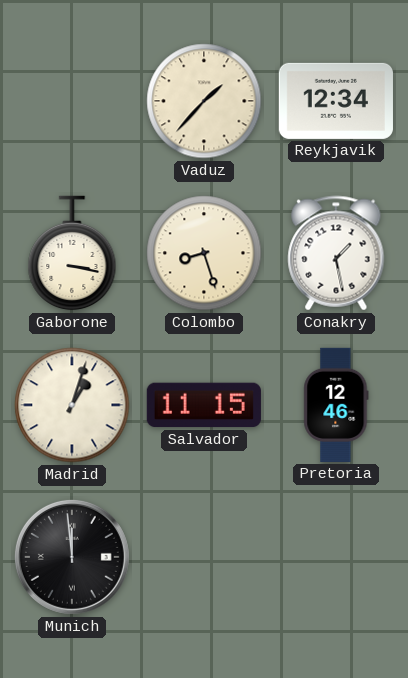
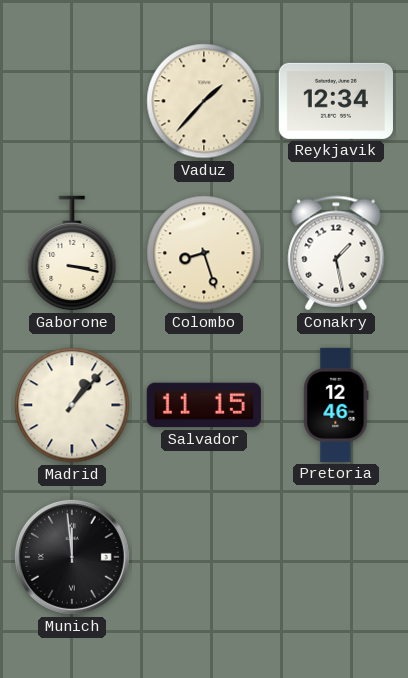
Madrid: 1:03 -> 1:07 (72, 405)
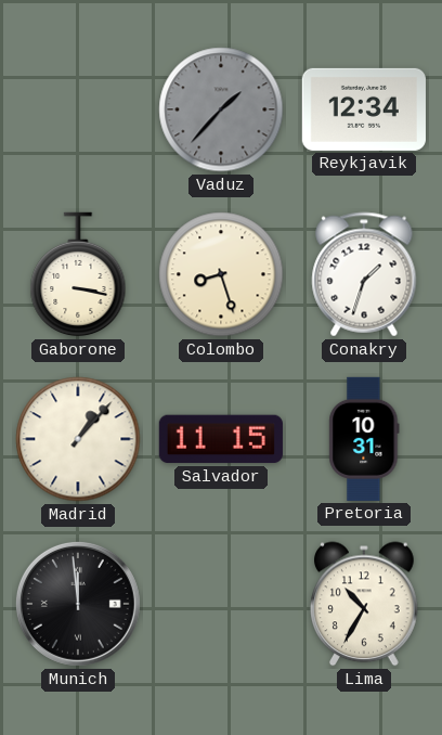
Vaduz dial: cream -> grey (221, 109)
Conakry: 1:28 -> 1:33 (364, 274)
Pretoria: 12:46 -> 10:31 (364, 439)
Lima: none -> 10:35 (364, 604)
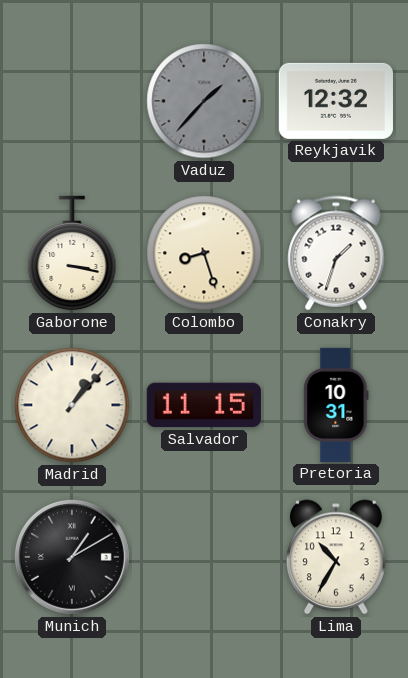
Reykjavik: 12:34 -> 12:32 (336, 101)
Munich: 11:59 -> 1:10 (72, 557)
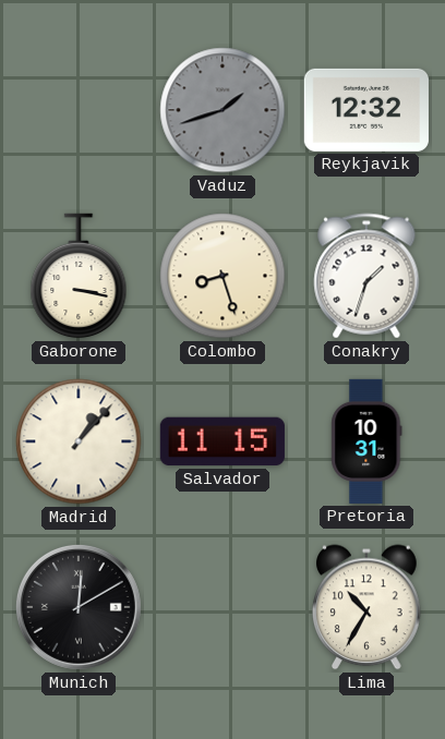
Vaduz: 1:37 -> 1:42 (222, 110)
Munich: 1:10 -> 12:10 (79, 607)
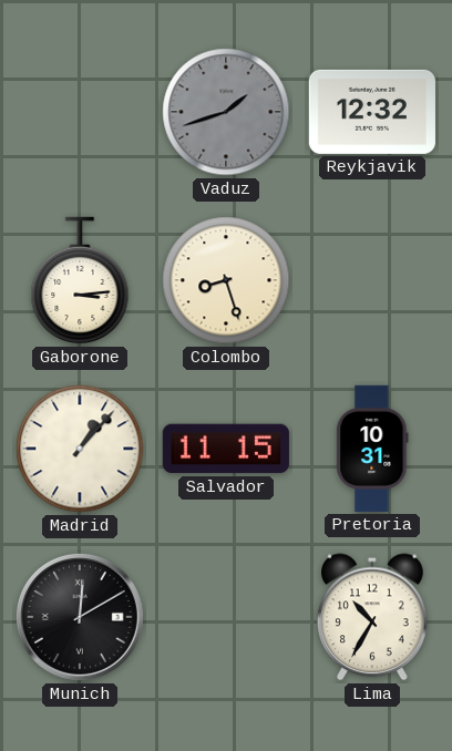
Gaborone: 3:17 -> 3:14 (80, 280)
Conakry: 1:33 -> none (366, 276)
